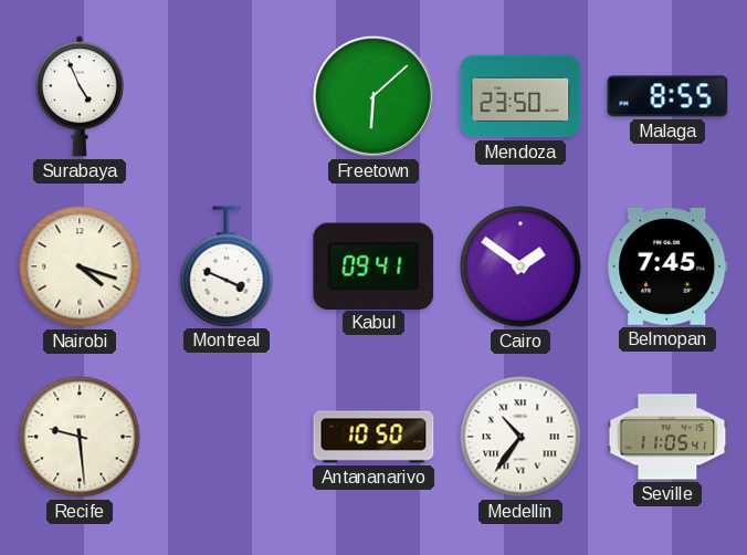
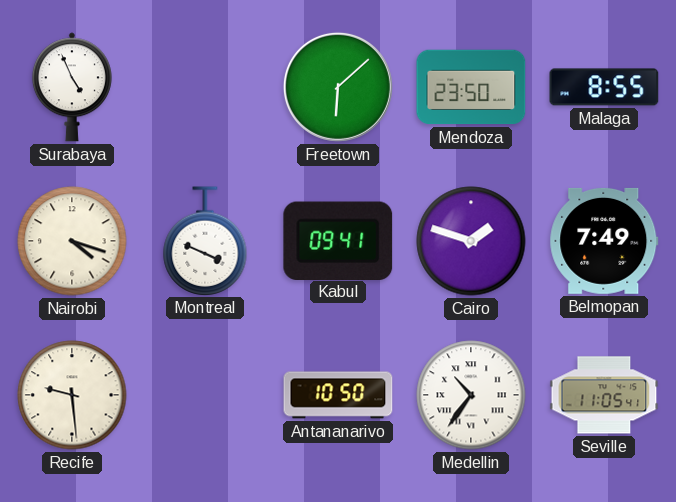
Cairo: 1:51 -> 1:48 (471, 241)
Belmopan: 7:45 -> 7:49 (604, 241)
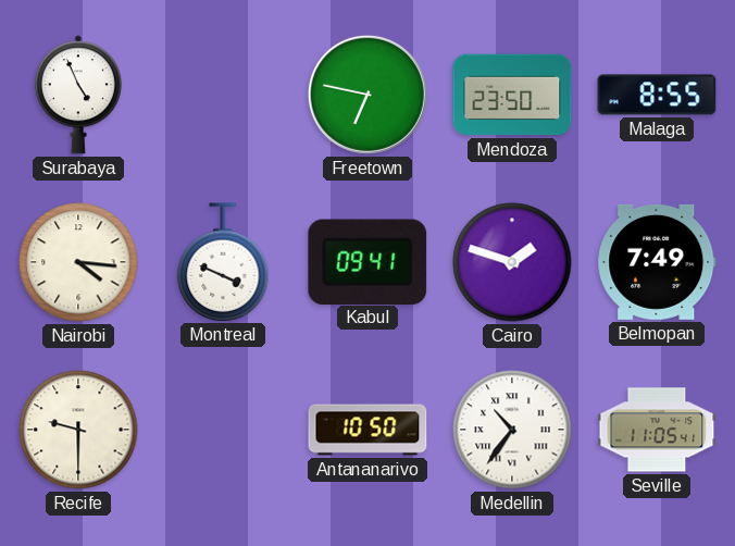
Freetown: 6:08 -> 6:47 (367, 95)
Nairobi: 4:18 -> 4:16 (78, 262)
Recife: 9:29 -> 9:30 (78, 430)
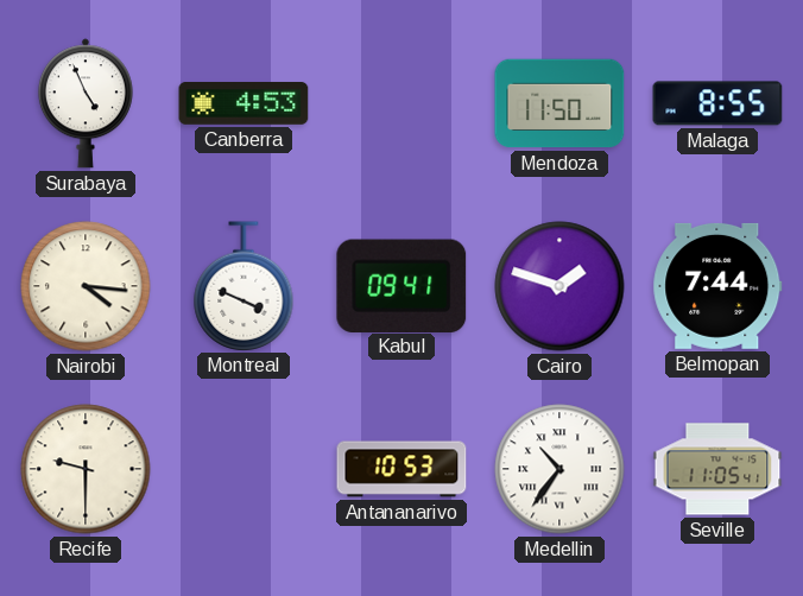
Canberra: none -> 4:53 (244, 104)
Freetown: 6:47 -> none (367, 95)
Mendoza: 23:50 -> 11:50 (559, 103)
Belmopan: 7:49 -> 7:44 (717, 286)
Antananarivo: 10:50 -> 10:53 (401, 469)
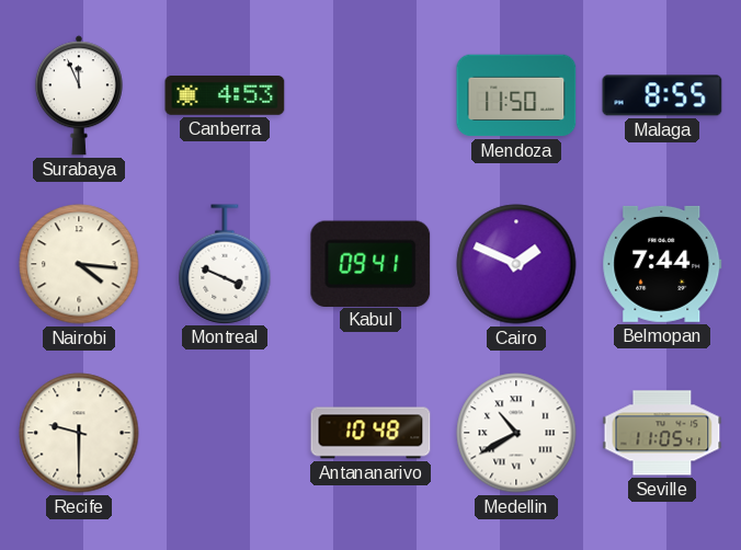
Surabaya: 4:56 -> 11:56 (79, 95)
Cairo: 1:48 -> 1:49 (516, 264)
Antananarivo: 10:53 -> 10:48 (371, 433)
Medellin: 10:36 -> 10:40 (516, 433)
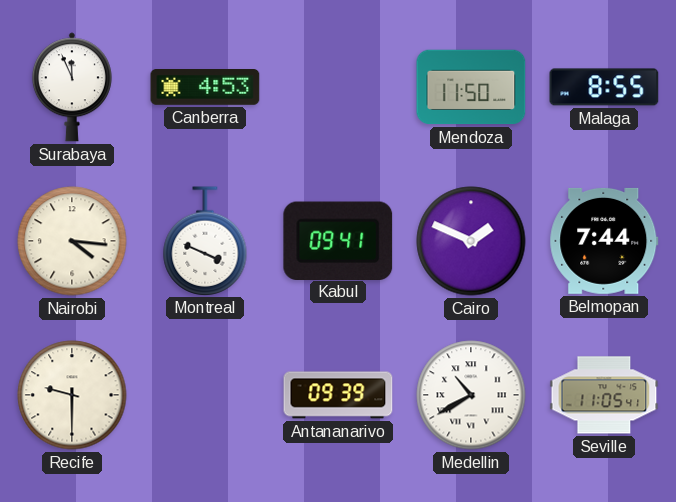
Antananarivo: 10:48 -> 09:39 (338, 395)
